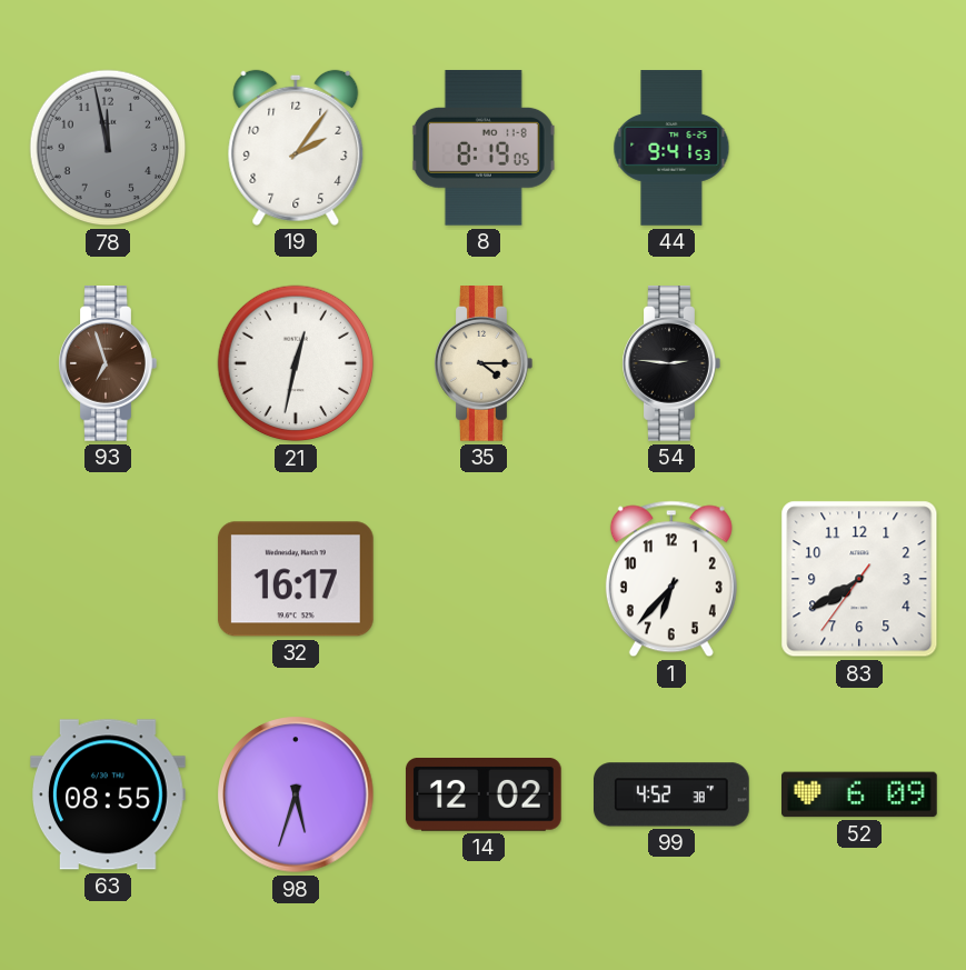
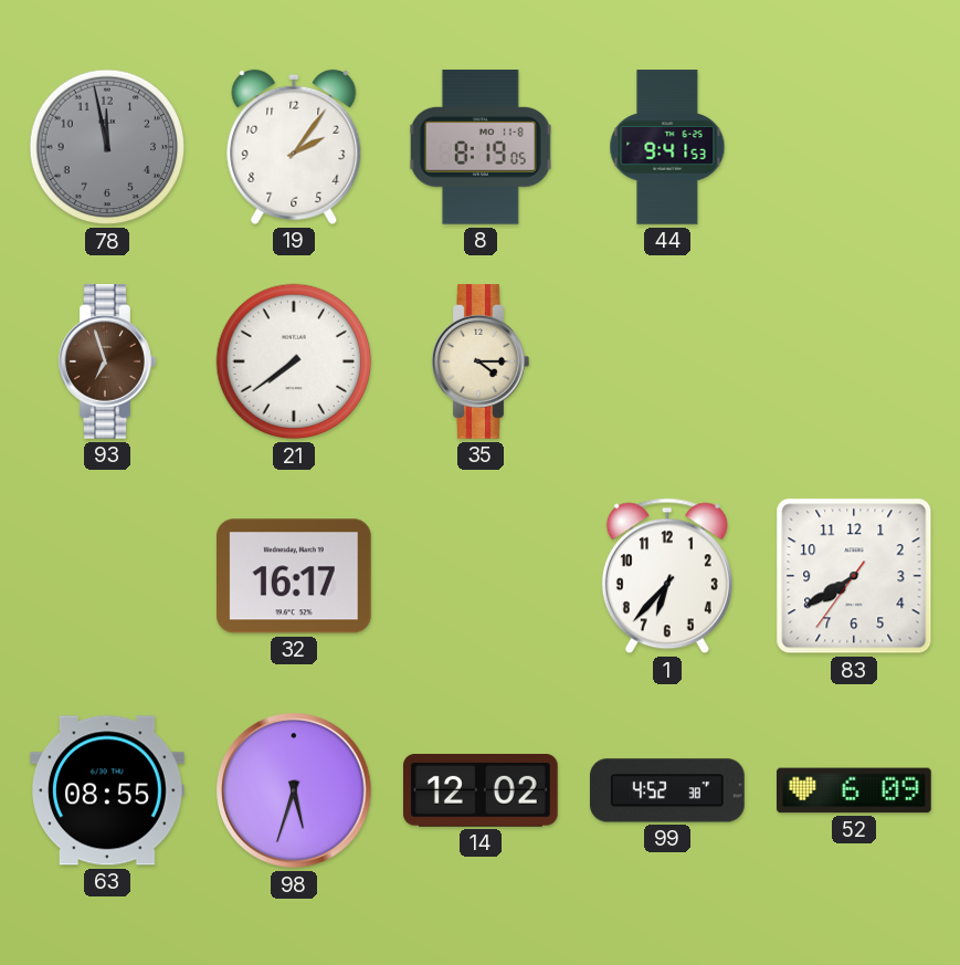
21: 12:32 -> 7:39 (294, 361)
54: 2:46 -> none (671, 364)
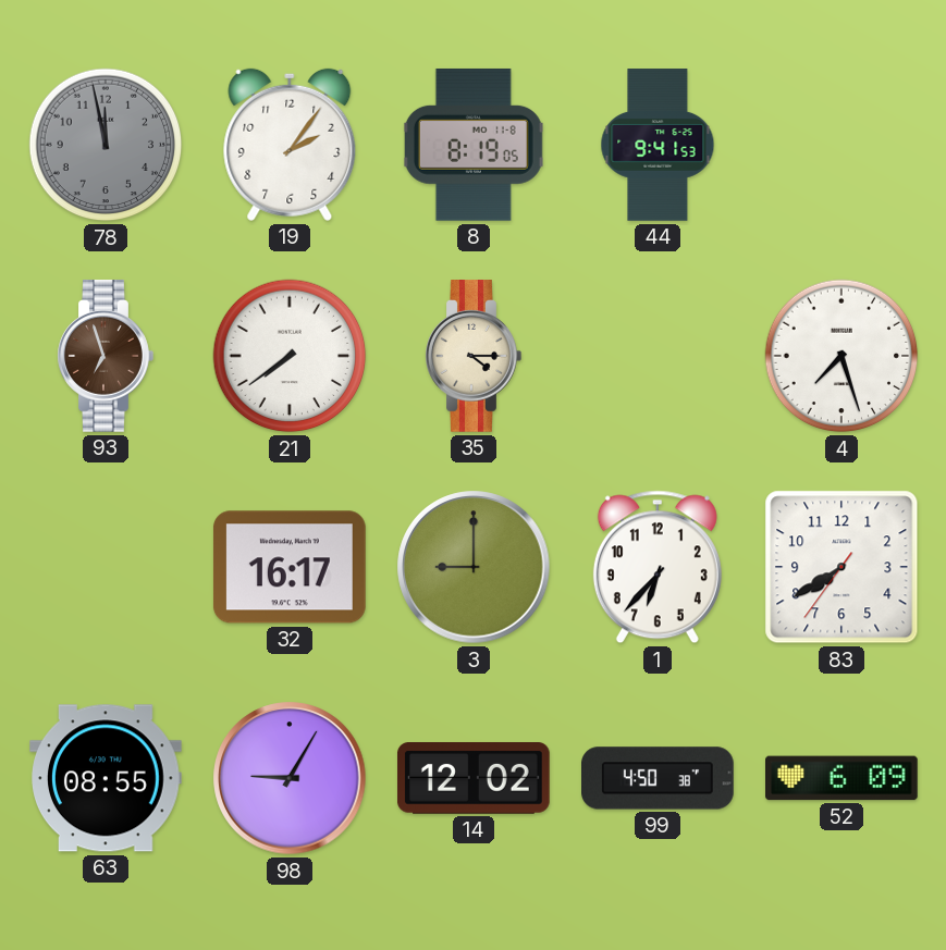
4: none -> 7:27 (841, 356)
3: none -> 9:00 (474, 567)
98: 5:33 -> 9:05 (290, 778)
99: 4:52 -> 4:50 (659, 778)
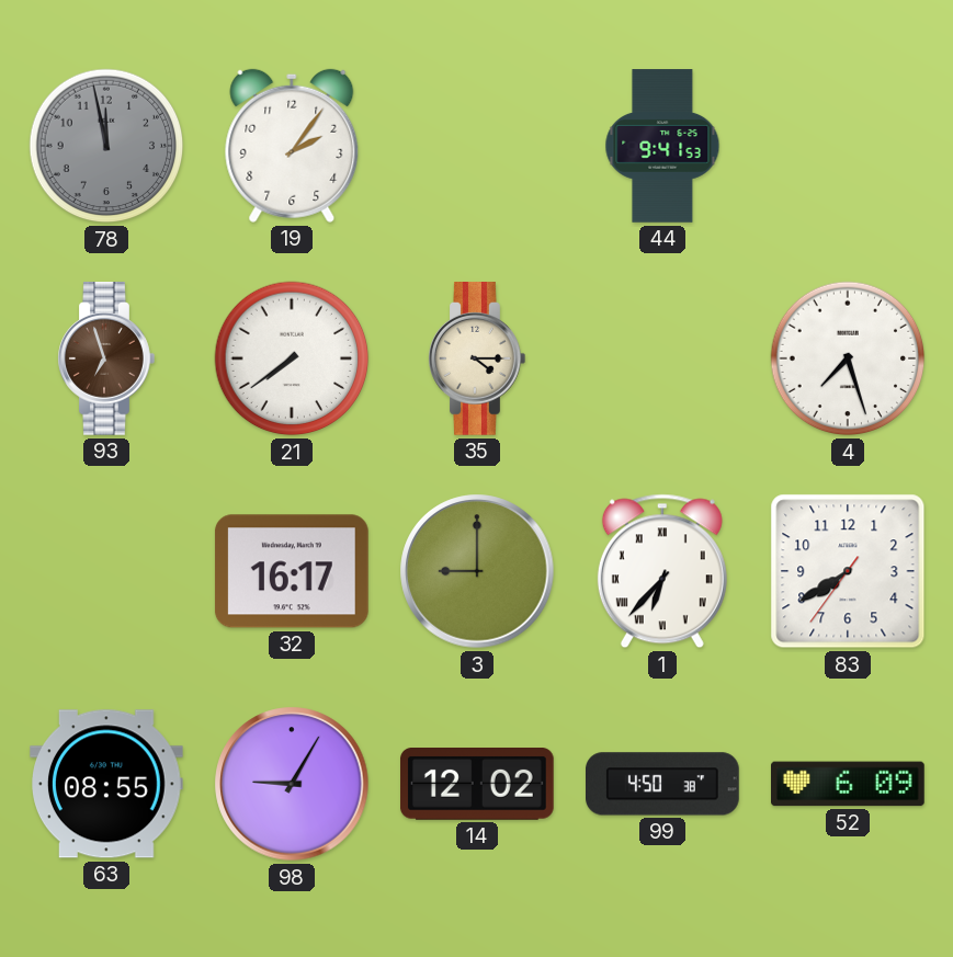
8: 8:19 -> none (474, 145)
1 numerals: Arabic -> Roman (662, 571)
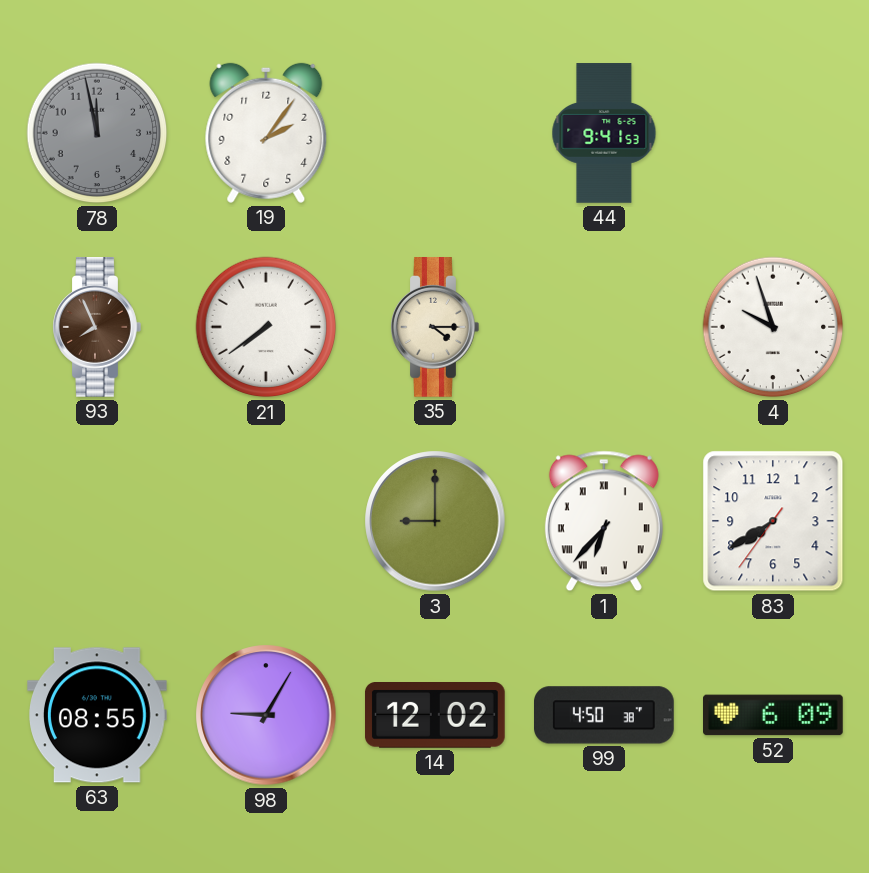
93: 6:57 -> 7:56 (97, 328)
4: 7:27 -> 9:57 (773, 327)
32: 16:17 -> none (292, 571)
